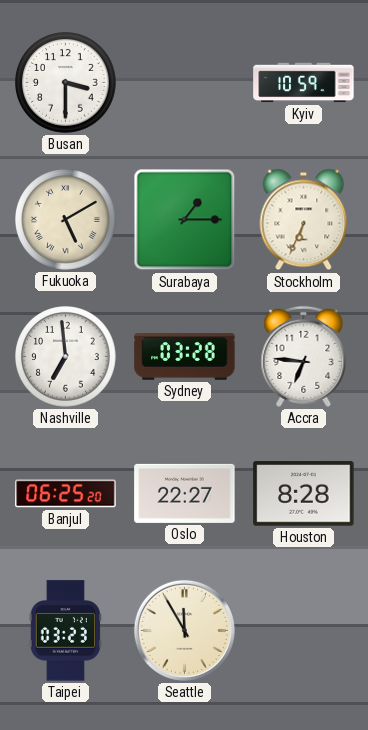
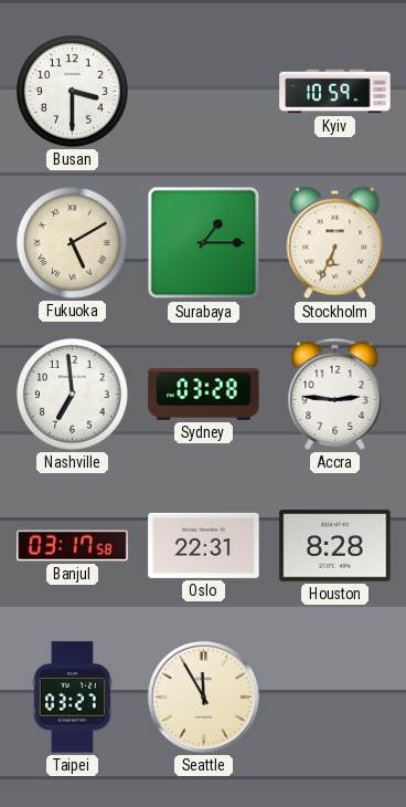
Accra: 6:46 -> 2:46 (335, 394)
Banjul: 06:25 -> 03:17 (73, 546)
Oslo: 22:27 -> 22:31 (204, 545)
Taipei: 03:23 -> 03:27 (72, 698)
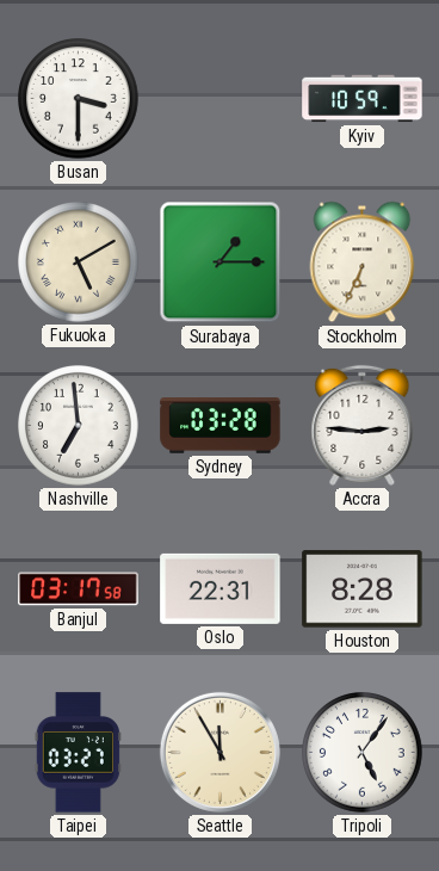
Tripoli: none -> 5:06 (363, 753)
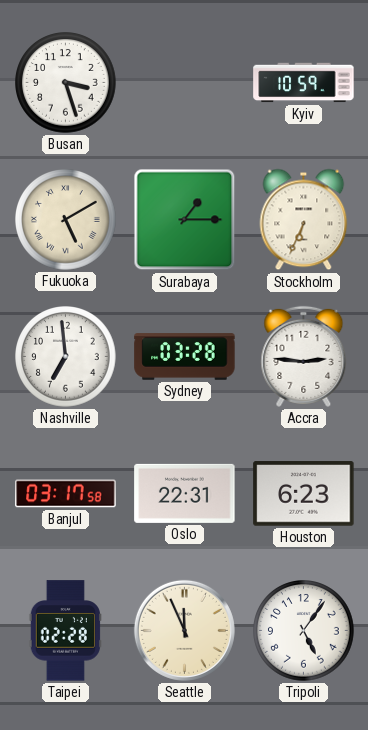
Busan: 3:30 -> 3:27 (66, 83)
Houston: 8:28 -> 6:23 (304, 494)
Taipei: 03:27 -> 02:28 (65, 631)
Seattle: 11:55 -> 11:56 (184, 630)
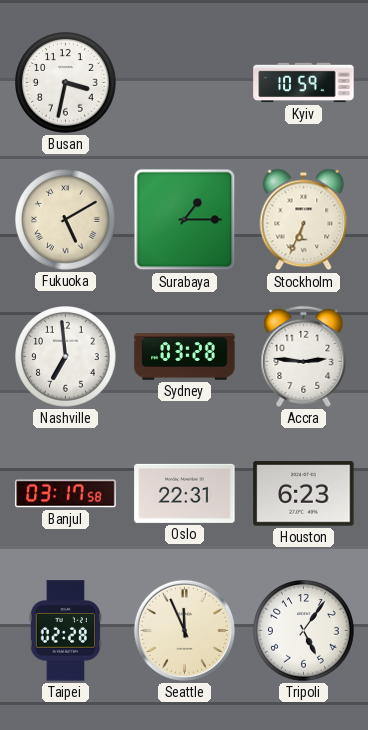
Busan: 3:27 -> 3:32 (66, 83)
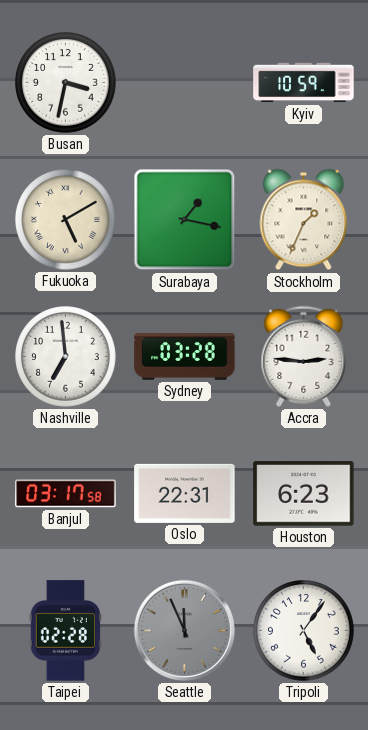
Surabaya: 1:15 -> 1:17 (185, 220)
Stockholm: 6:34 -> 1:34 (304, 220)
Seattle dial: cream -> grey (184, 630)
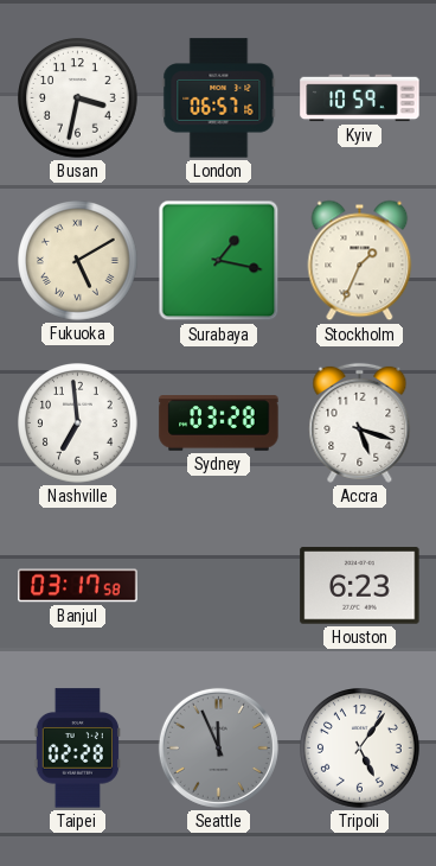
London: none -> 06:57 (219, 98)
Accra: 2:46 -> 5:18 (360, 422)
Oslo: 22:31 -> none (185, 493)
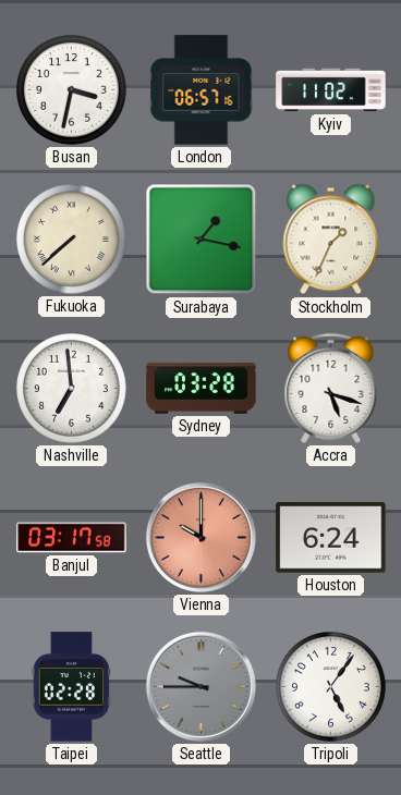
Kyiv: 10:59 -> 11:02 (331, 90)
Fukuoka: 5:10 -> 7:38 (72, 240)
Vienna: none -> 10:00 (200, 537)
Houston: 6:23 -> 6:24 (331, 538)
Seattle: 11:56 -> 9:45 (200, 686)
